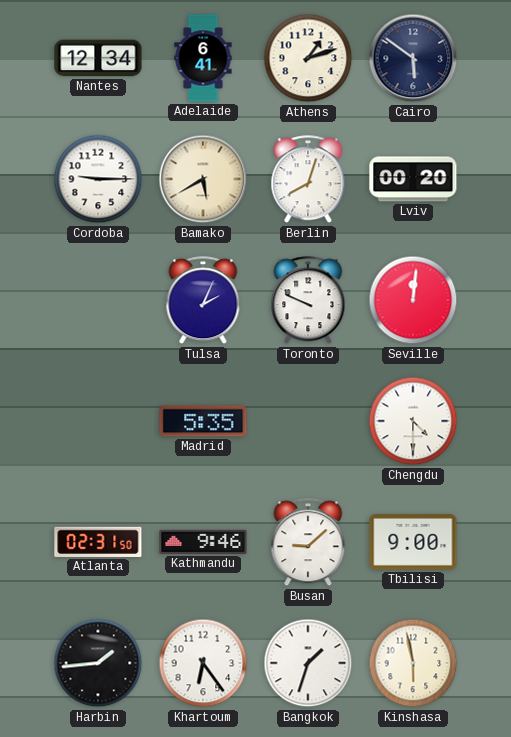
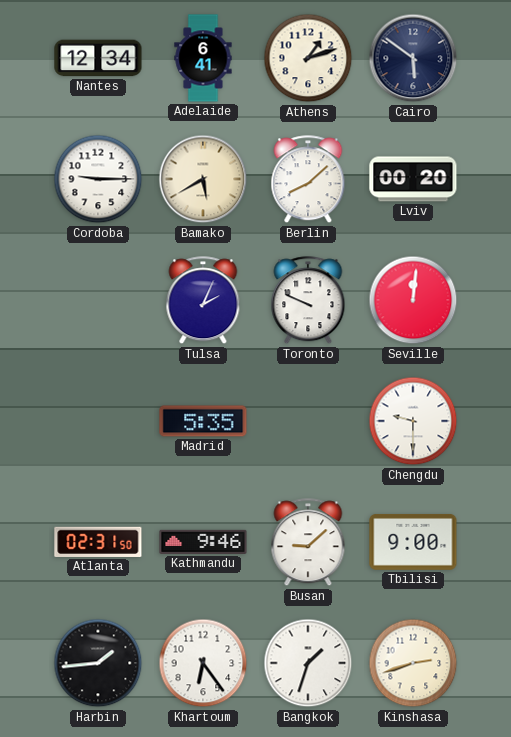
Berlin: 8:03 -> 8:08 (308, 180)
Chengdu: 4:30 -> 9:30 (413, 421)
Kinshasa: 5:58 -> 2:42 (413, 663)
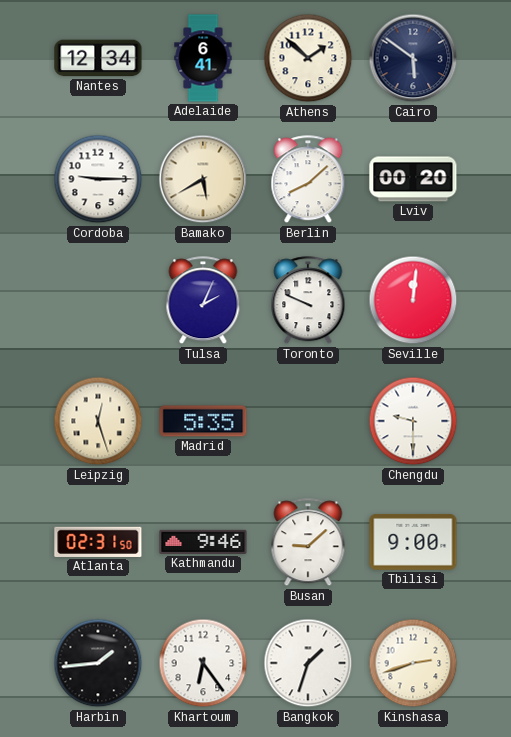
Athens: 1:12 -> 1:52 (308, 58)
Leipzig: none -> 12:27 (98, 421)
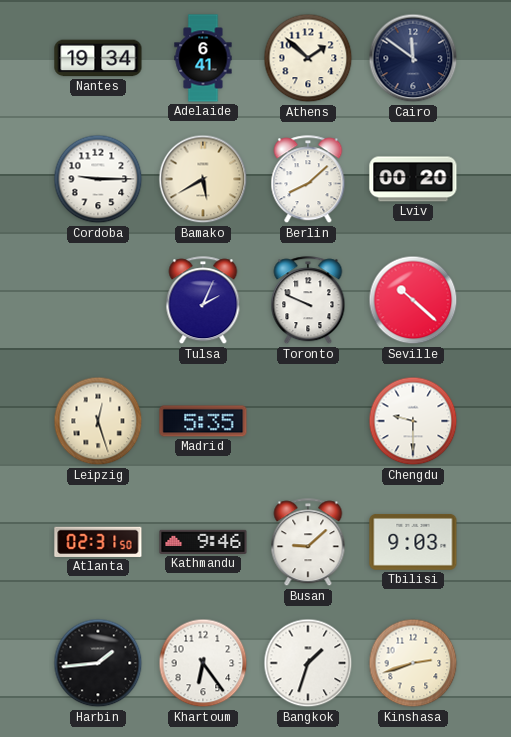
Nantes: 12:34 -> 19:34 (98, 58)
Cairo: 5:51 -> 11:51 (413, 58)
Seville: 12:01 -> 10:22 (413, 300)
Tbilisi: 9:00 -> 9:03 (413, 542)
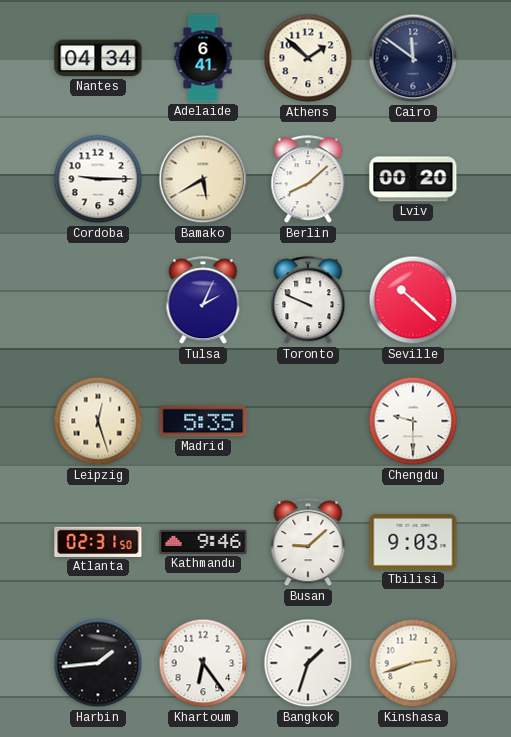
Nantes: 19:34 -> 04:34 (98, 58)
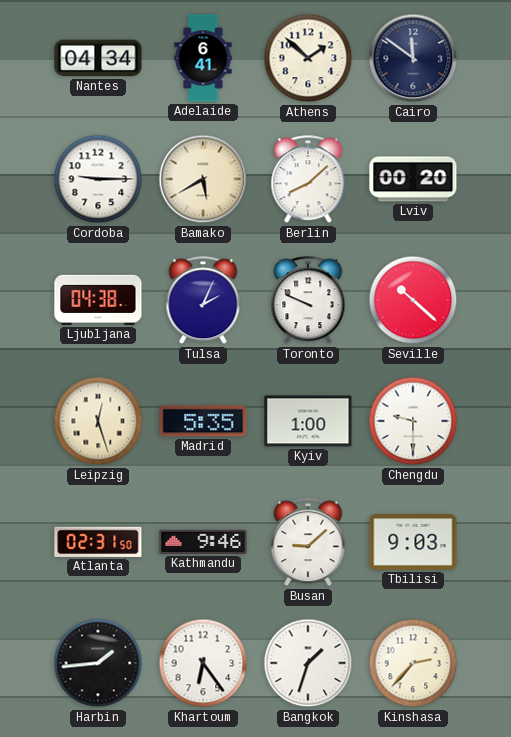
Ljubljana: none -> 04:38 (98, 300)
Kyiv: none -> 1:00 (308, 421)
Kinshasa: 2:42 -> 2:37 (413, 663)
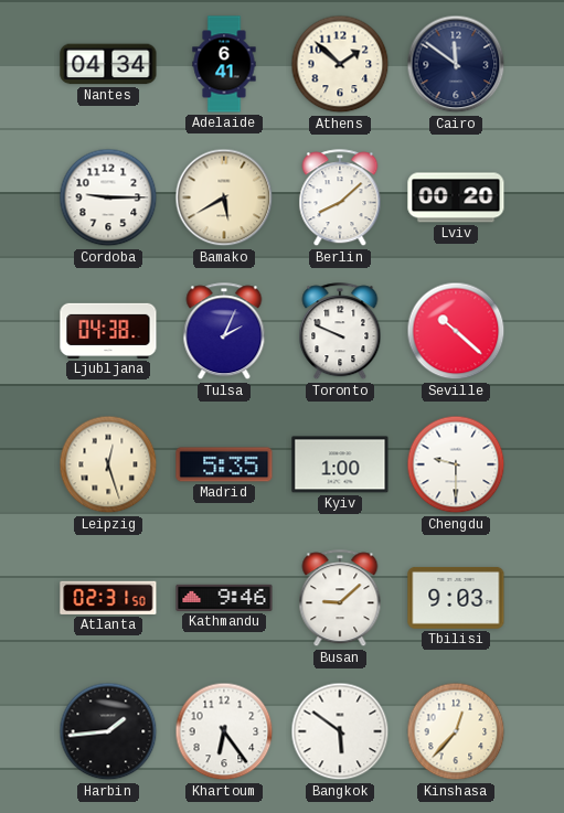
Bangkok: 1:33 -> 5:51 (340, 731)
Kinshasa: 2:37 -> 12:37 (456, 731)
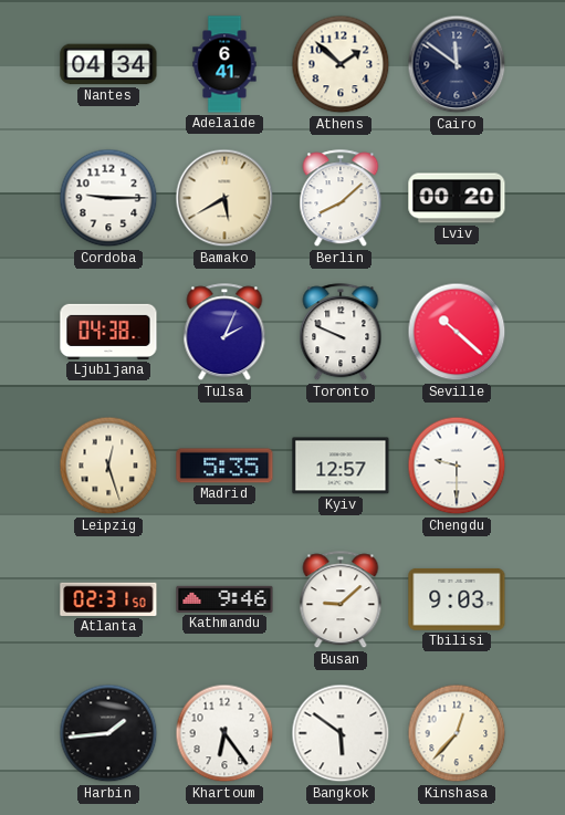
Kyiv: 1:00 -> 12:57 (341, 466)
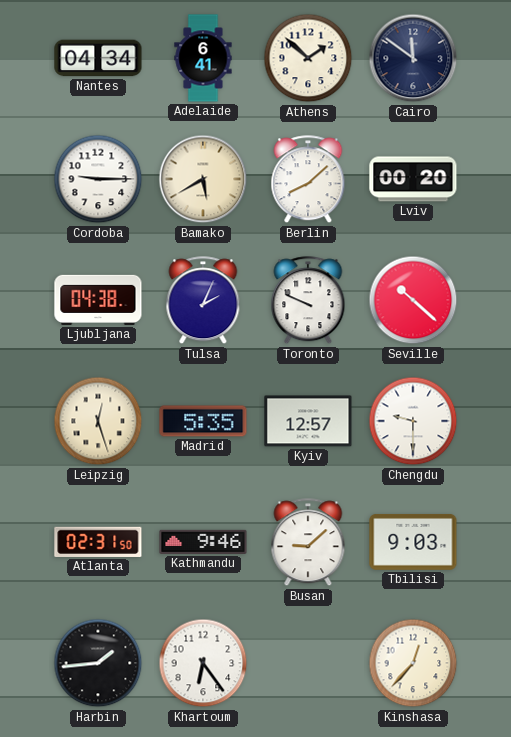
Bangkok: 5:51 -> none (341, 733)
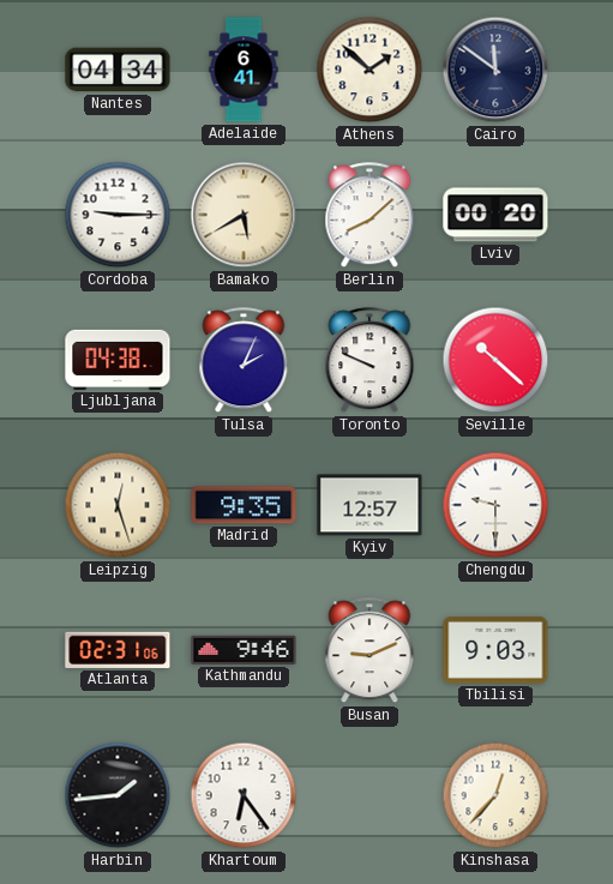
Madrid: 5:35 -> 9:35 (244, 505)
Atlanta: 02:31:50 -> 02:31:06 (118, 650)
Busan: 9:08 -> 9:11 (369, 651)
